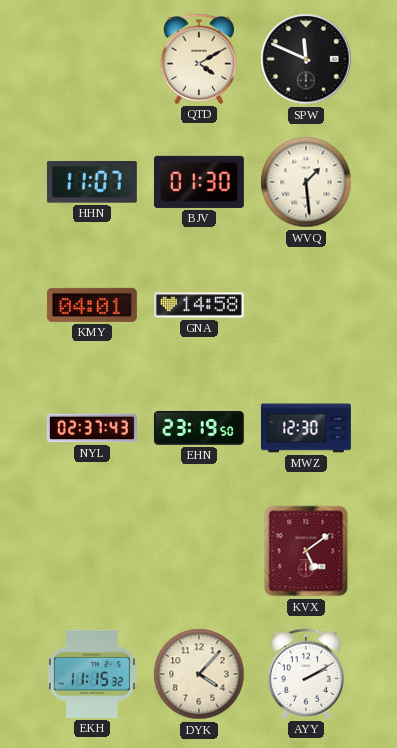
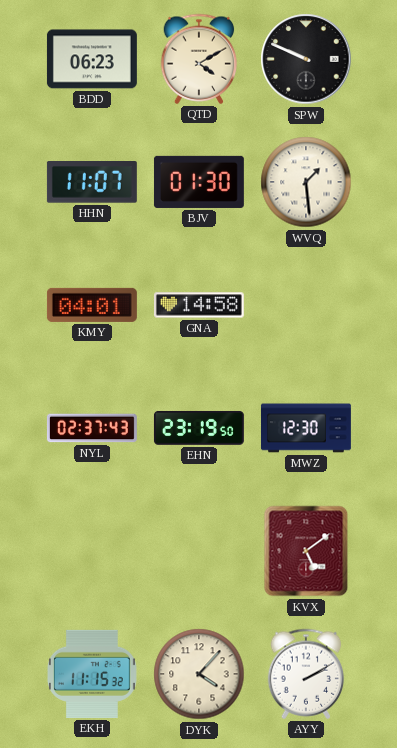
BDD: none -> 06:23 (92, 59)
SPW: 11:49 -> 9:49 (306, 59)
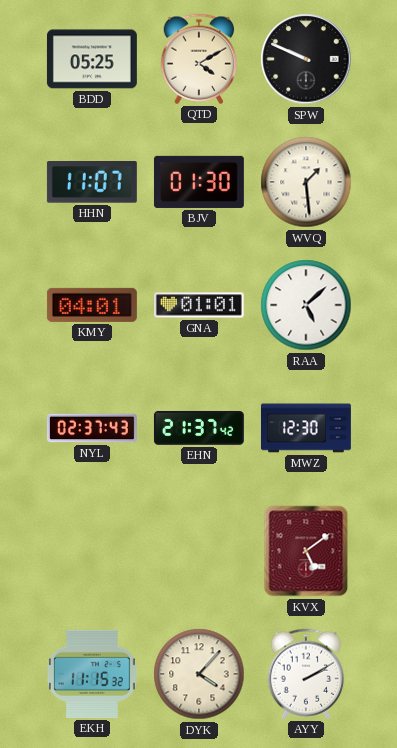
BDD: 06:23 -> 05:25 (92, 59)
GNA: 14:58 -> 01:01 (199, 305)
RAA: none -> 5:08 (306, 305)
EHN: 23:19 -> 21:37 (199, 428)
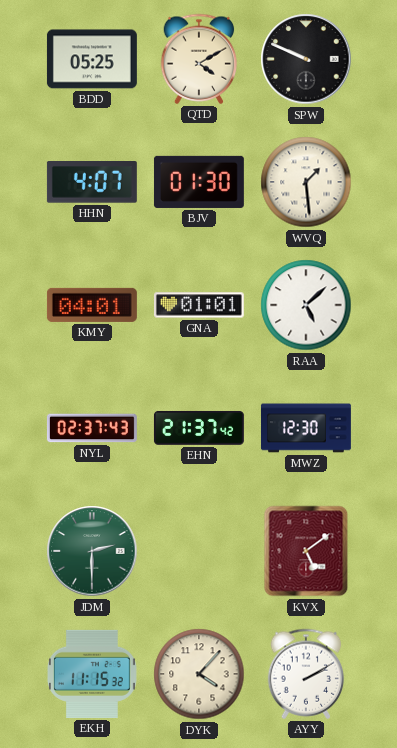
HHN: 11:07 -> 4:07 (92, 182)
JDM: none -> 2:30 (92, 551)
